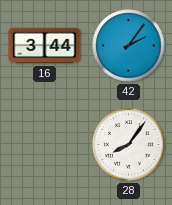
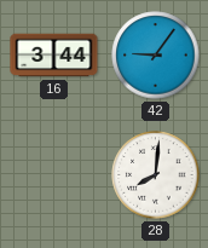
42: 2:06 -> 9:06 (156, 56)
28: 8:06 -> 8:01 (156, 175)
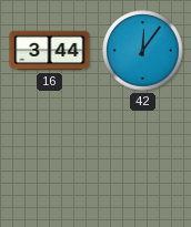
42: 9:06 -> 12:06 (143, 51)
28: 8:01 -> none (156, 175)
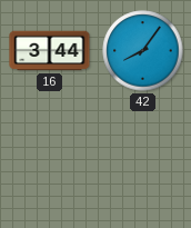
42: 12:06 -> 8:06 (143, 51)
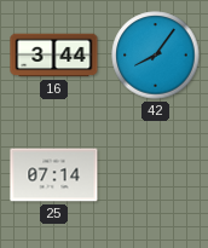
25: none -> 07:14 (54, 175)
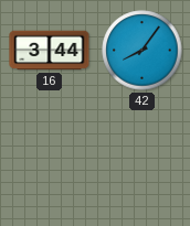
25: 07:14 -> none (54, 175)
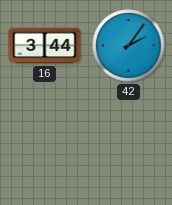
42: 8:06 -> 2:06 (129, 46)
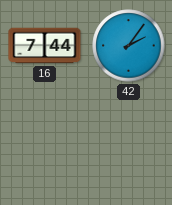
16: 3:44 -> 7:44 (45, 46)
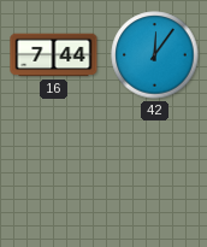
42: 2:06 -> 12:06 (155, 55)
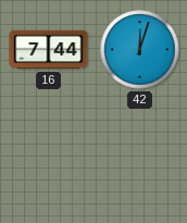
42: 12:06 -> 12:03 (140, 50)
